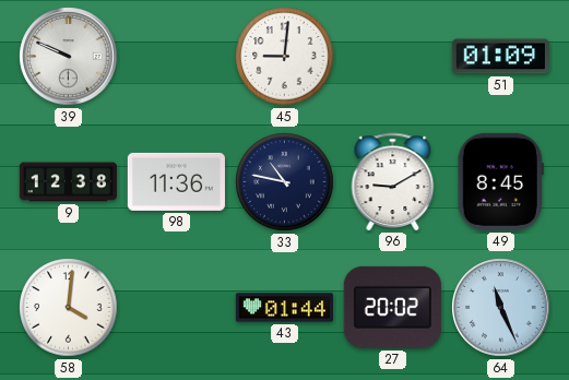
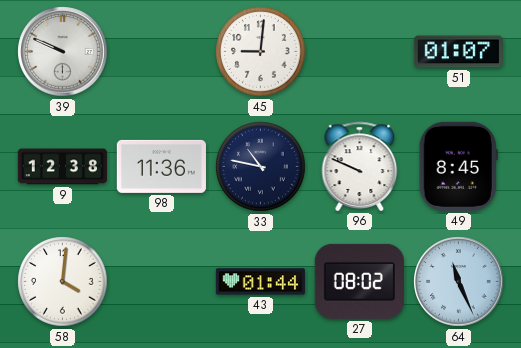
51: 01:09 -> 01:07 (458, 52)
96: 9:10 -> 9:49 (360, 166)
27: 20:02 -> 08:02 (359, 281)
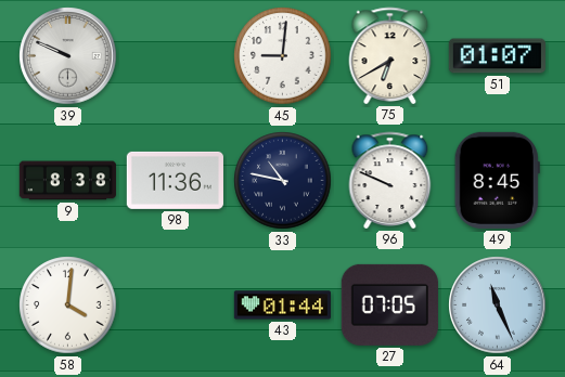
75: none -> 6:40 (390, 55)
9: 12:38 -> 8:38 (67, 181)
27: 08:02 -> 07:05 (389, 304)
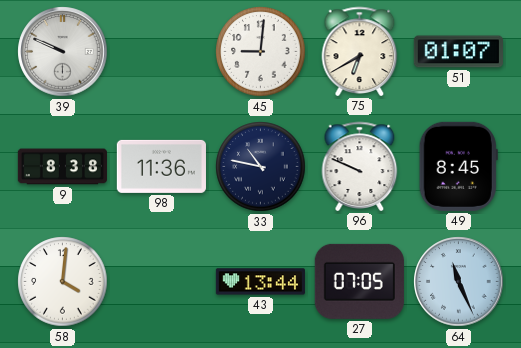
43: 01:44 -> 13:44 (260, 282)
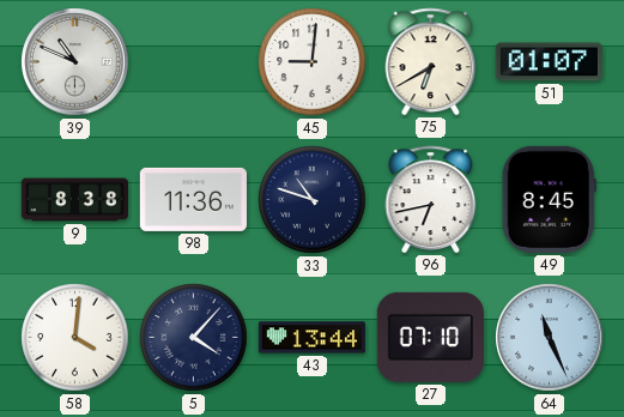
39: 9:49 -> 10:49 (75, 62)
33: 10:47 -> 10:48 (313, 200)
96: 9:49 -> 6:43 (431, 199)
5: none -> 4:07 (194, 338)
27: 07:05 -> 07:10 (430, 337)
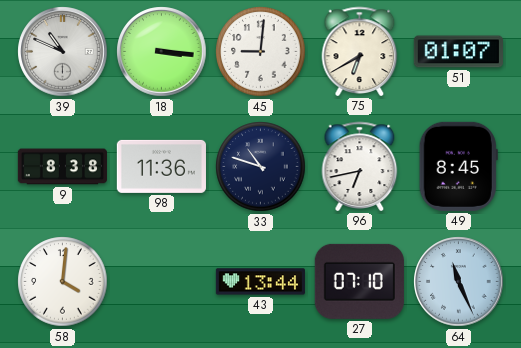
18: none -> 3:16 (162, 52)
5: 4:07 -> none (194, 338)
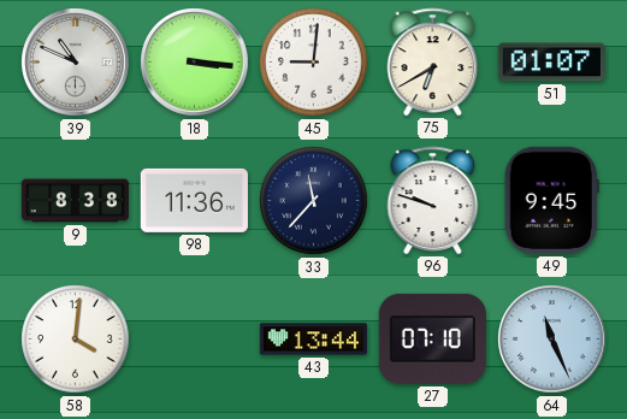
33: 10:48 -> 11:37 (314, 201)
96: 6:43 -> 9:48 (433, 200)
49: 8:45 -> 9:45 (551, 200)
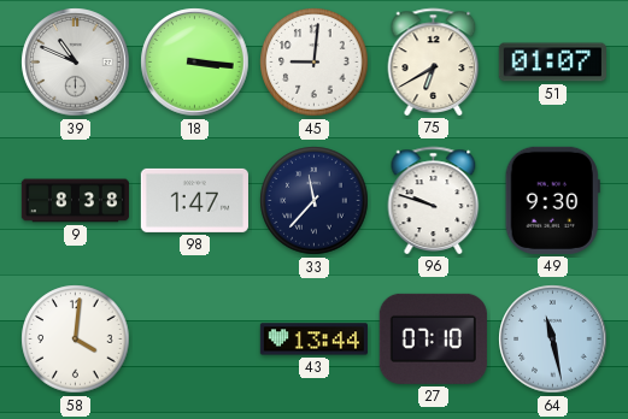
98: 11:36 -> 1:47 (194, 200)
49: 9:45 -> 9:30 (552, 200)
64: 11:26 -> 11:28 (553, 340)
